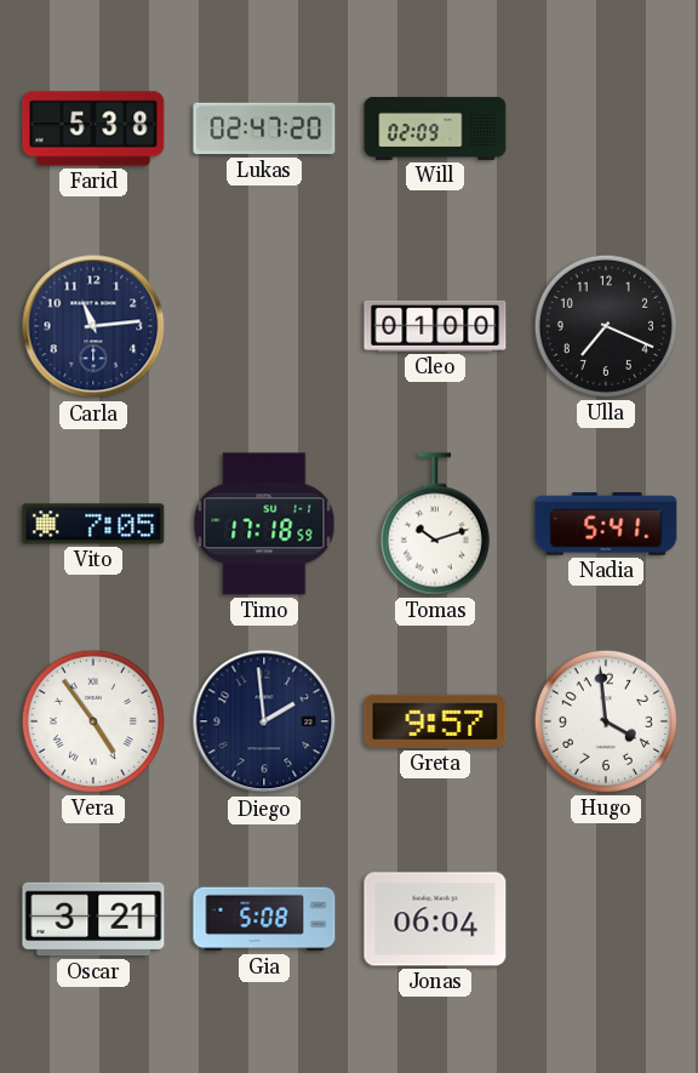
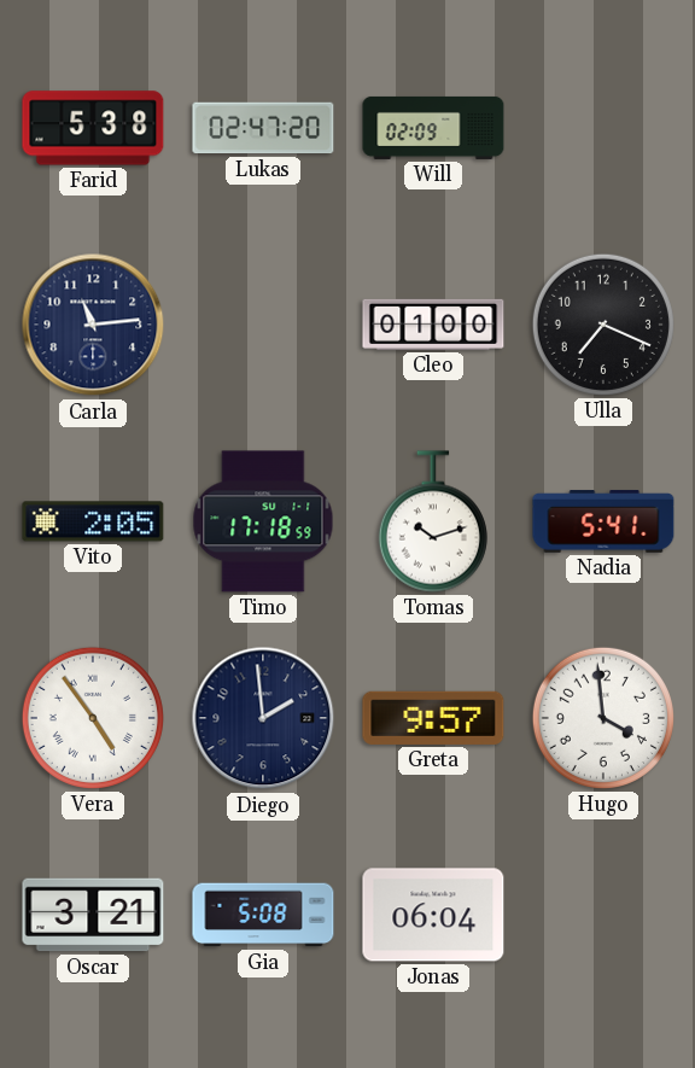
Vito: 7:05 -> 2:05 (93, 521)
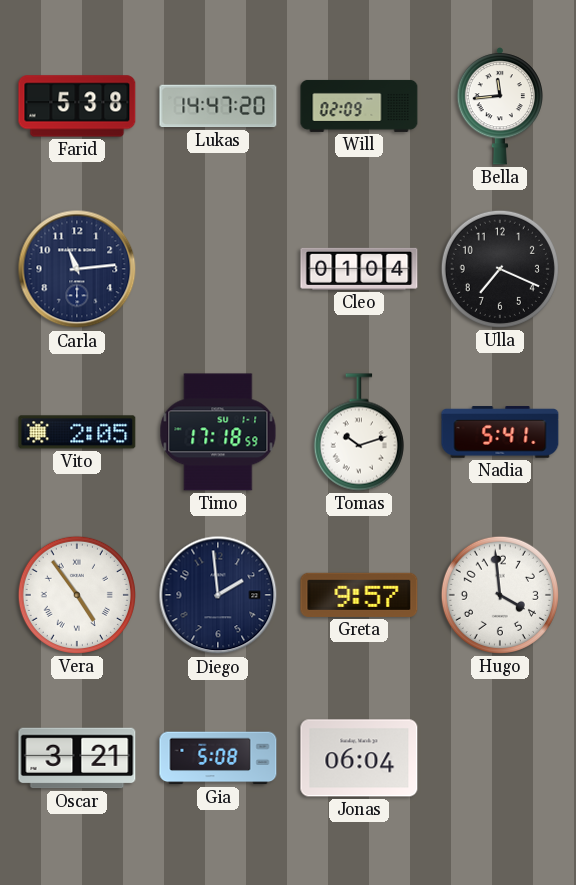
Lukas: 02:47 -> 14:47 (218, 106)
Bella: none -> 11:44 (499, 106)
Cleo: 01:00 -> 01:04 (359, 269)
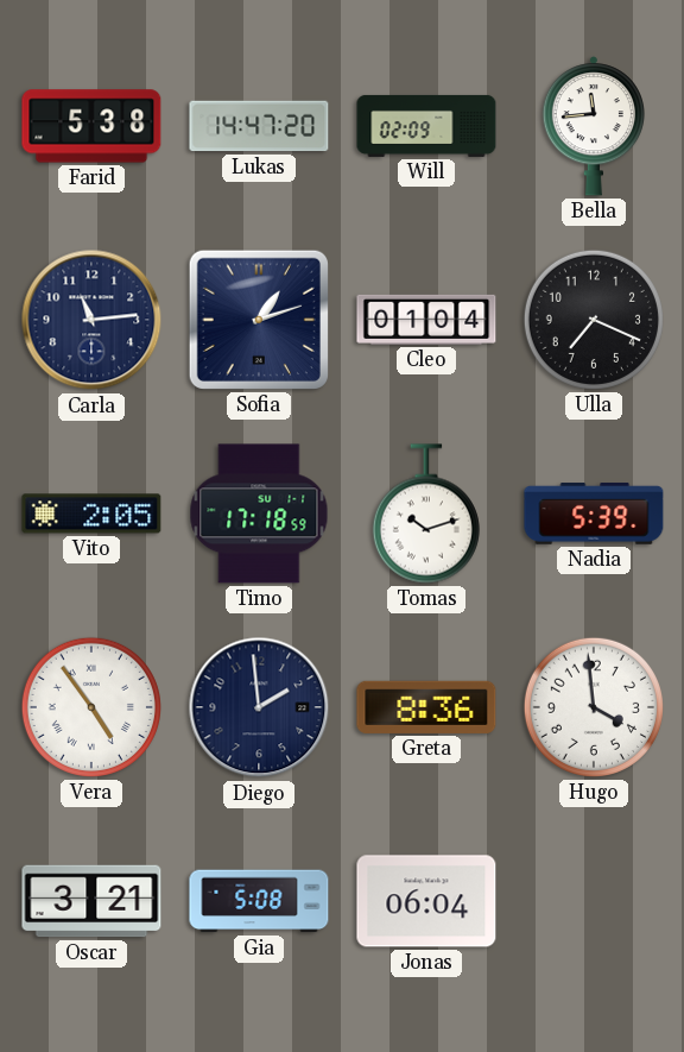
Sofia: none -> 1:12 (259, 320)
Nadia: 5:41 -> 5:39 (594, 514)
Greta: 9:57 -> 8:36 (426, 707)
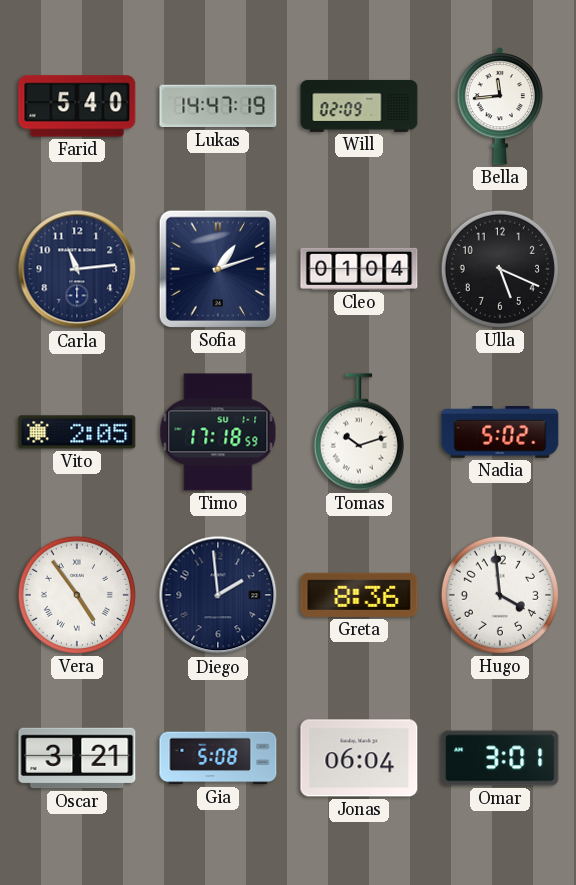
Farid: 5:38 -> 5:40 (77, 106)
Lukas: 14:47:20 -> 14:47:19 (218, 106)
Ulla: 7:19 -> 5:19 (500, 269)
Nadia: 5:39 -> 5:02 (500, 432)
Omar: none -> 3:01 (500, 758)
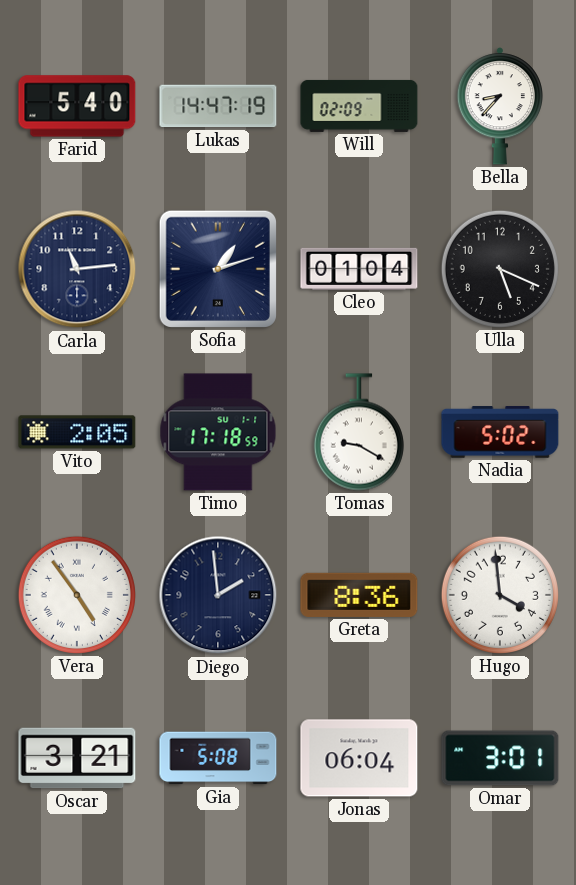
Bella: 11:44 -> 8:37 (499, 106)
Tomas: 10:12 -> 9:20 (359, 432)
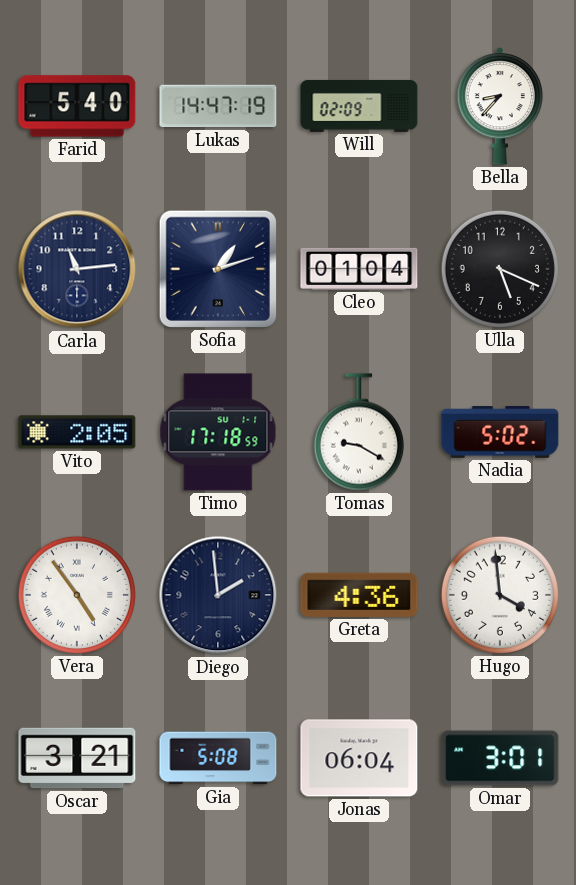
Greta: 8:36 -> 4:36 (359, 595)
